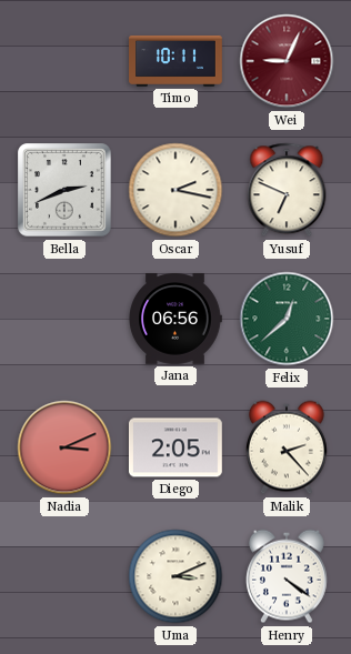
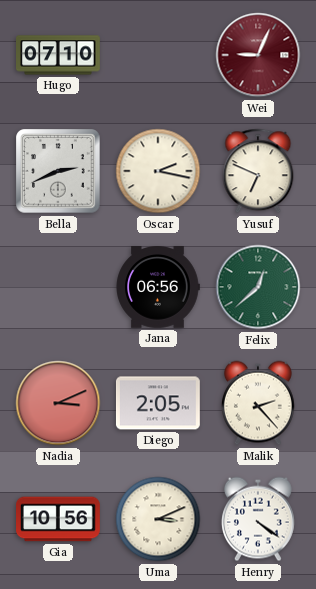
Hugo: none -> 07:10 (59, 55)
Timo: 10:11 -> none (177, 61)
Gia: none -> 10:56 (59, 519)
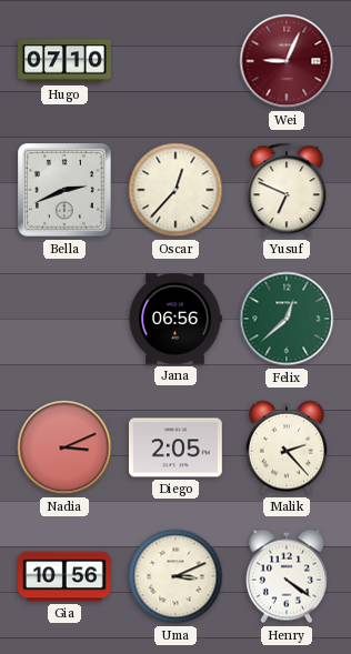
Oscar: 2:17 -> 12:37 (175, 190)
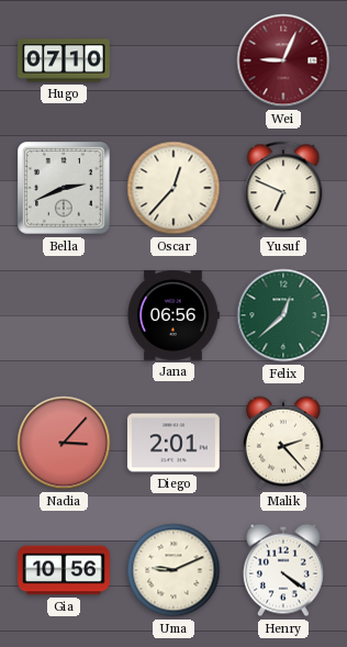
Nadia: 3:11 -> 3:07 (64, 443)
Diego: 2:05 -> 2:01 (173, 443)
Uma: 3:11 -> 9:11 (173, 570)
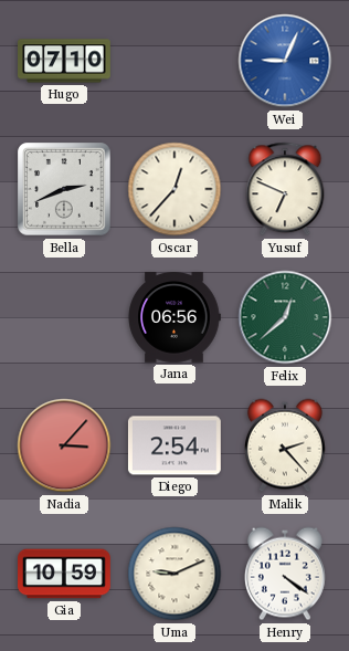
Wei dial: burgundy -> blue (285, 61)
Diego: 2:01 -> 2:54 (174, 445)
Gia: 10:56 -> 10:59 (65, 574)
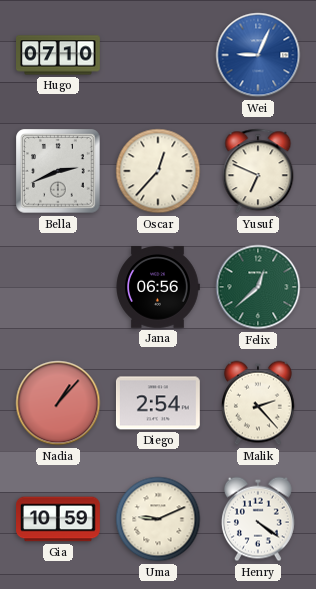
Nadia: 3:07 -> 1:07 (58, 403)
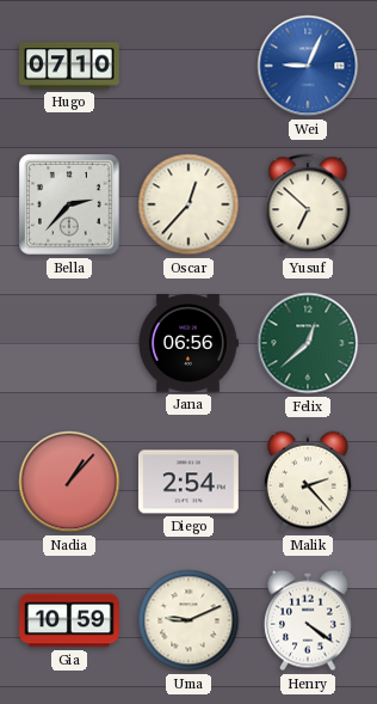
Bella: 2:41 -> 2:37 (69, 204)
Yusuf: 6:49 -> 6:52 (308, 204)
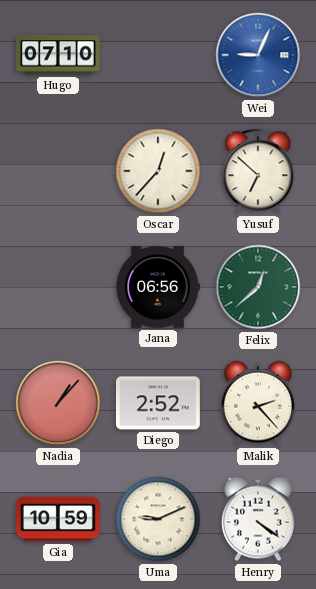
Bella: 2:37 -> none (69, 204)
Diego: 2:54 -> 2:52 (158, 403)
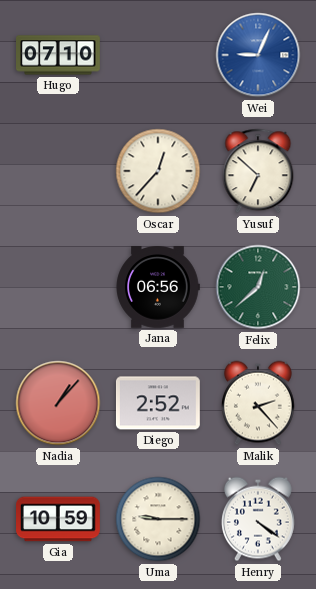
Uma: 9:11 -> 9:15 (158, 519)
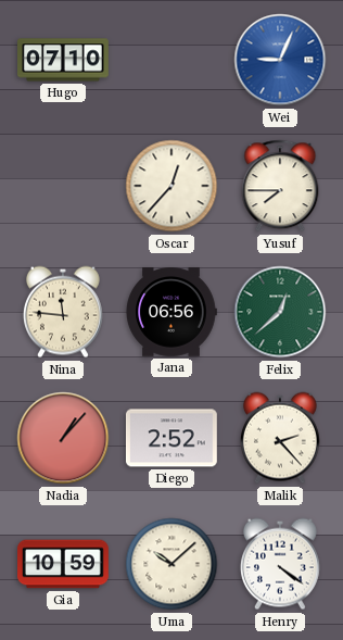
Yusuf: 6:52 -> 7:45 (280, 186)
Nina: none -> 11:46 (63, 312)
Uma: 9:15 -> 10:08 (171, 564)
